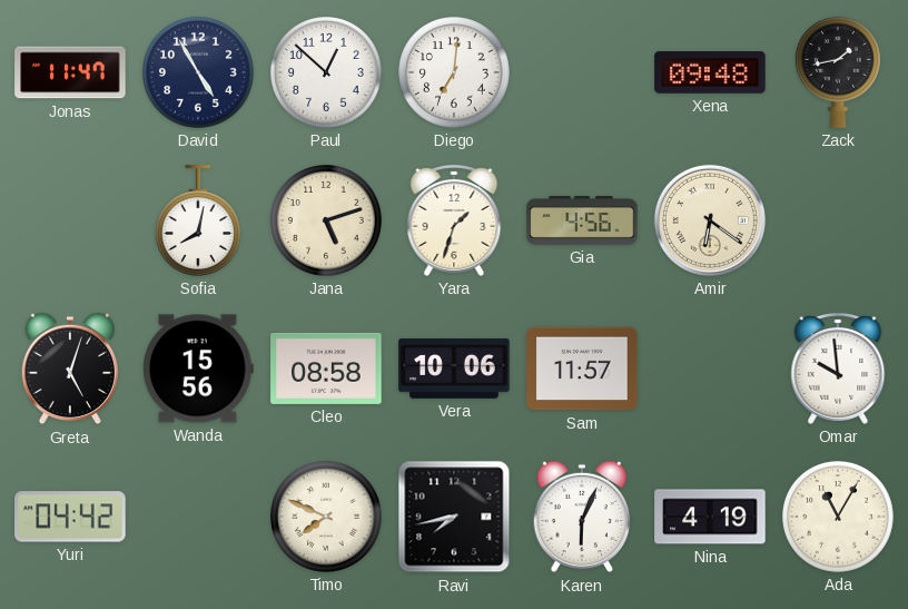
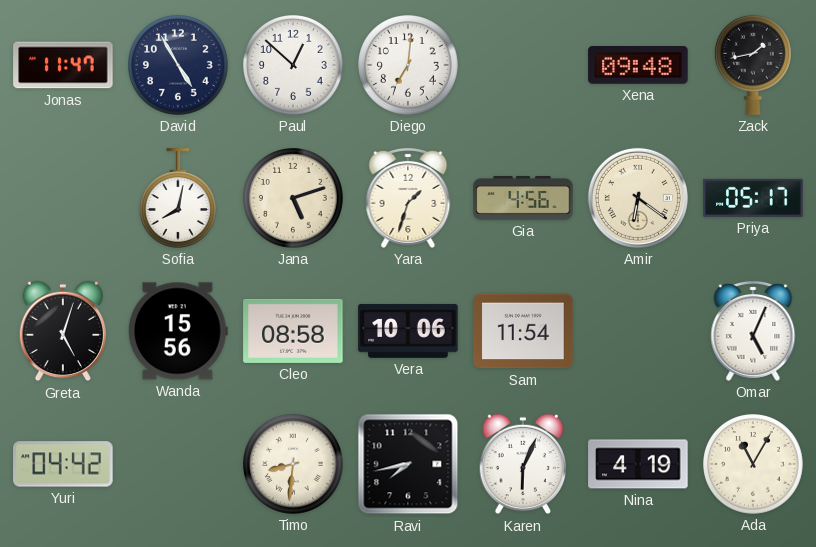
Priya: none -> 05:17 (753, 198)
Sam: 11:57 -> 11:54 (523, 331)
Omar: 9:59 -> 5:04 (753, 331)
Timo: 7:49 -> 8:31 (294, 465)
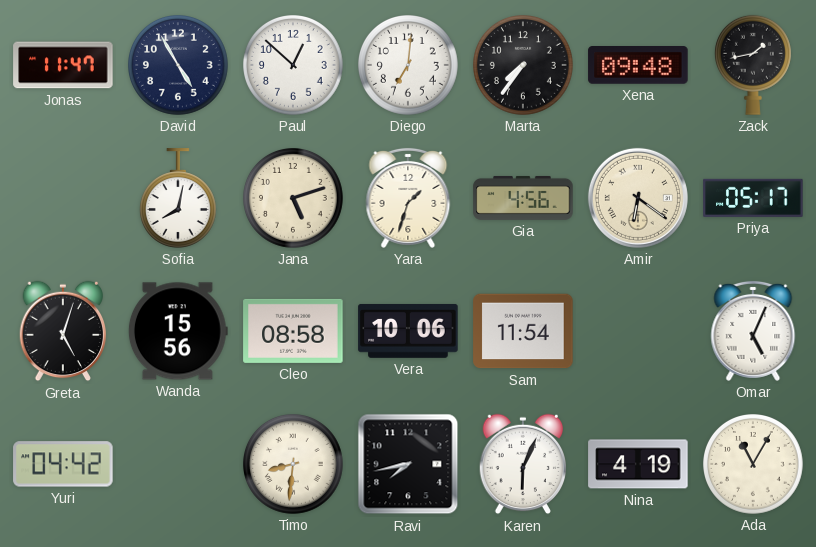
Marta: none -> 7:36 (524, 66)
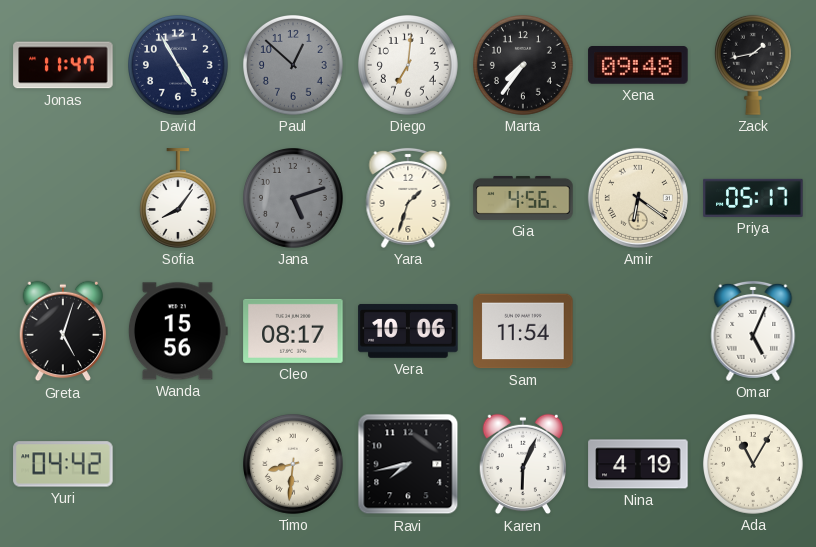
Paul dial: white -> grey (294, 66)
Sofia: 8:02 -> 8:06 (178, 198)
Jana dial: cream -> grey (294, 199)
Cleo: 08:58 -> 08:17 (293, 331)
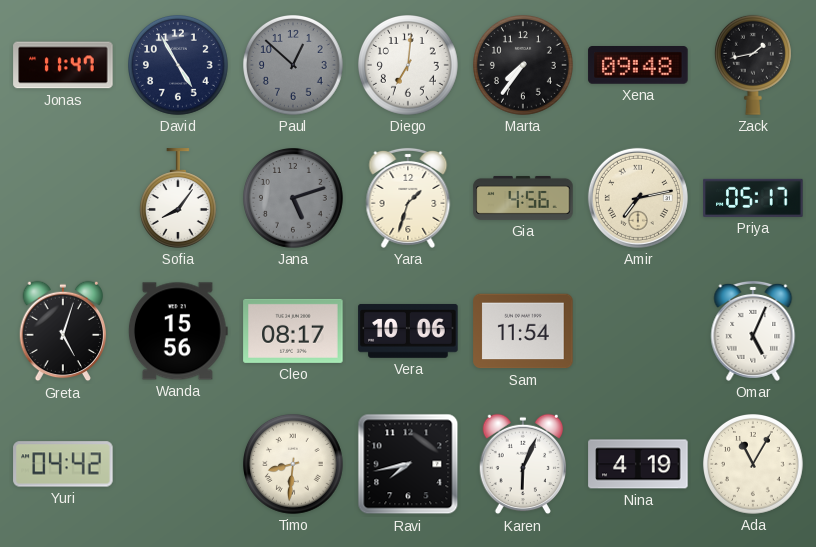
Amir: 6:21 -> 7:13 (638, 198)
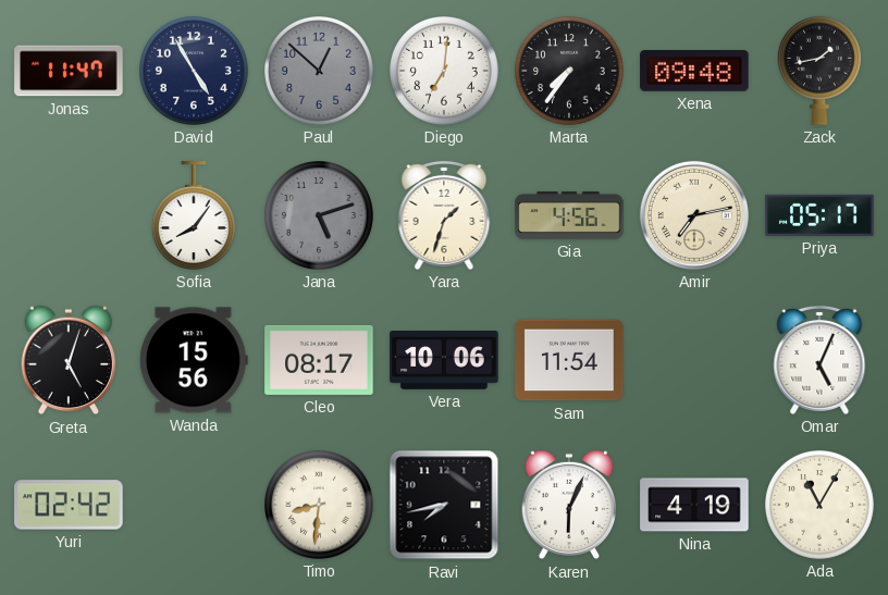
Yuri: 04:42 -> 02:42 (69, 505)
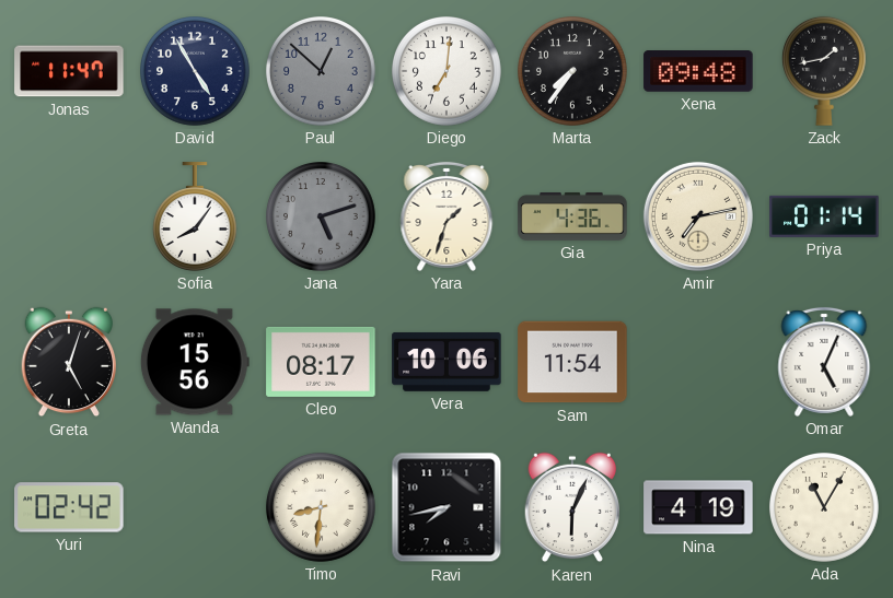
Gia: 4:56 -> 4:36 (572, 216)
Priya: 05:17 -> 01:14 (824, 216)
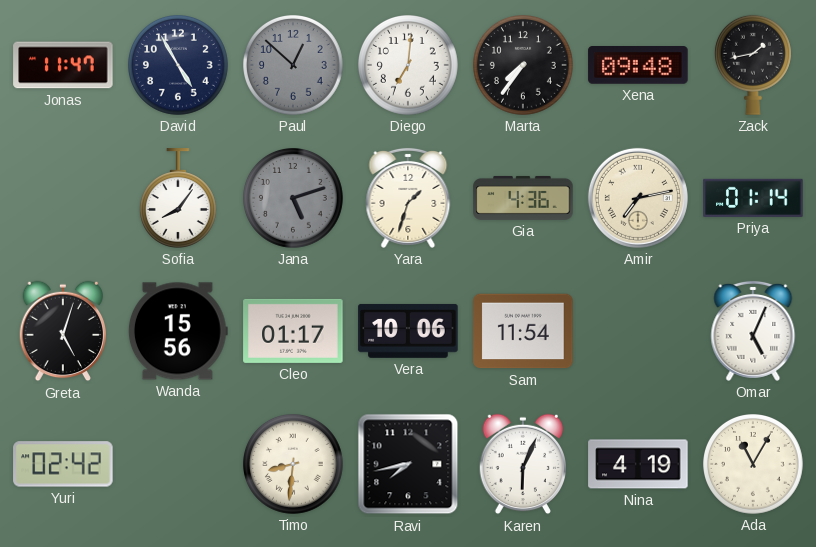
Cleo: 08:17 -> 01:17 (293, 331)
